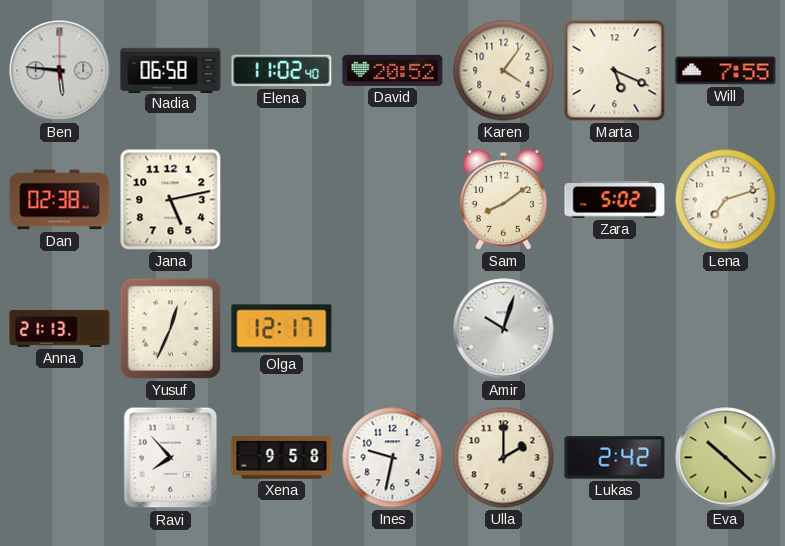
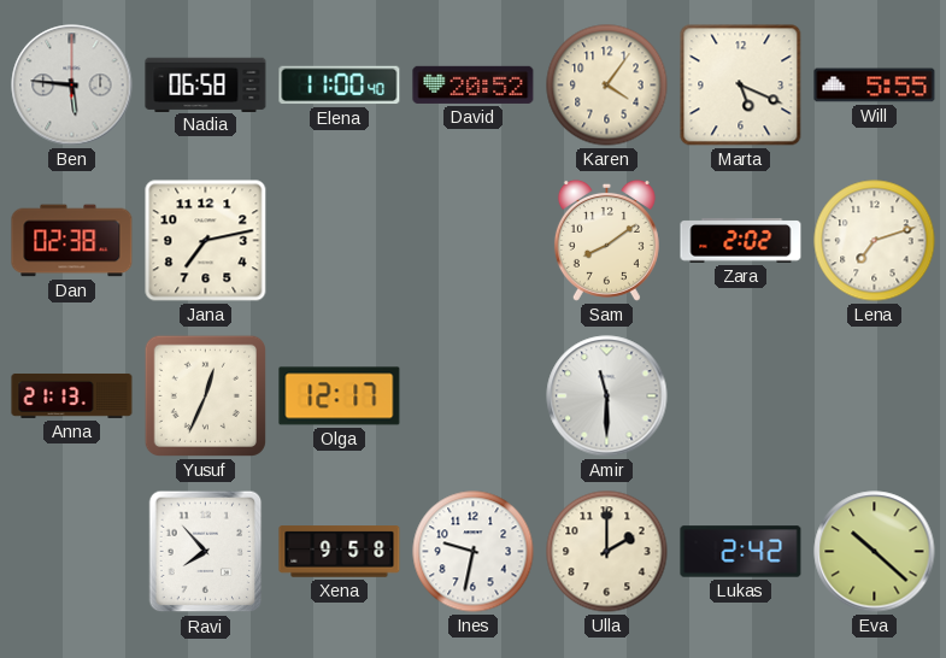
Elena: 11:02 -> 11:00 (340, 86)
Will: 7:55 -> 5:55 (875, 86)
Jana: 5:13 -> 7:13 (206, 241)
Zara: 5:02 -> 2:02 (741, 241)
Amir: 10:03 -> 11:30 (607, 396)
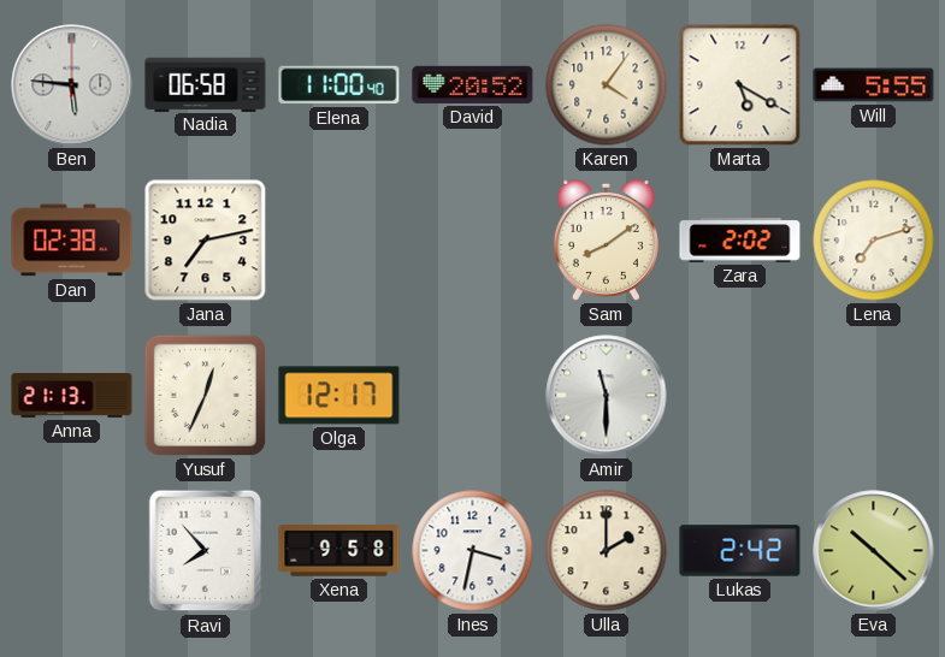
Marta: 5:19 -> 5:20 (740, 85)
Ines: 9:32 -> 3:32 (473, 551)
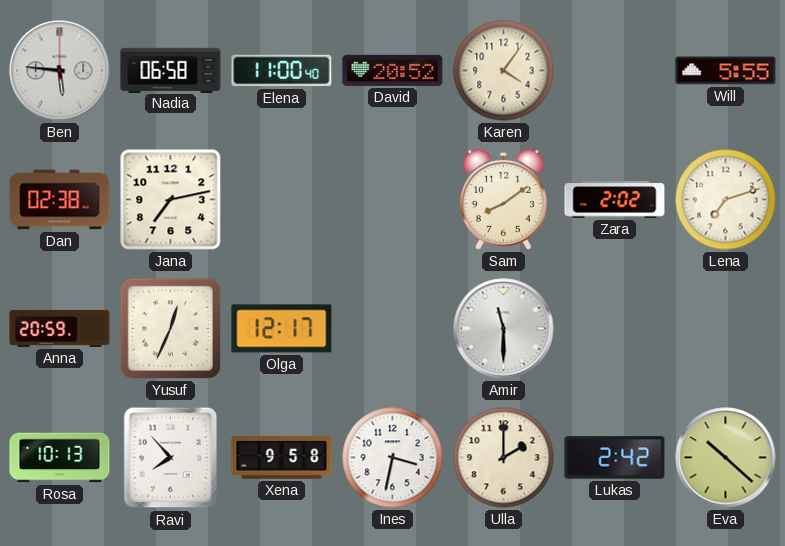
Marta: 5:20 -> none (740, 85)
Anna: 21:13 -> 20:59 (60, 328)
Rosa: none -> 10:13 (60, 458)
